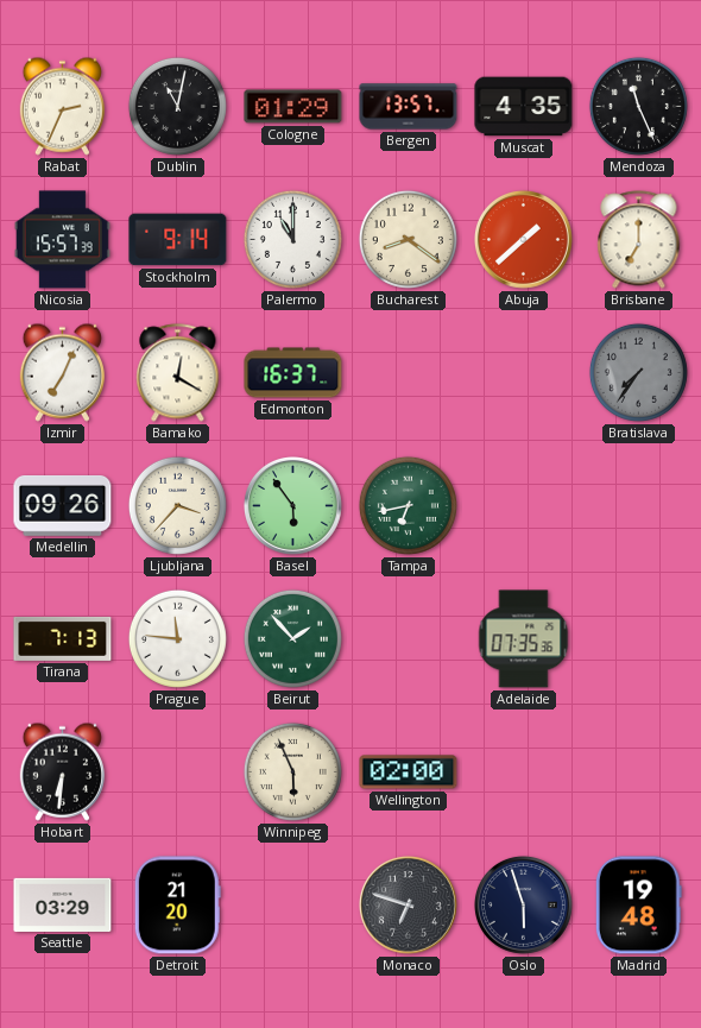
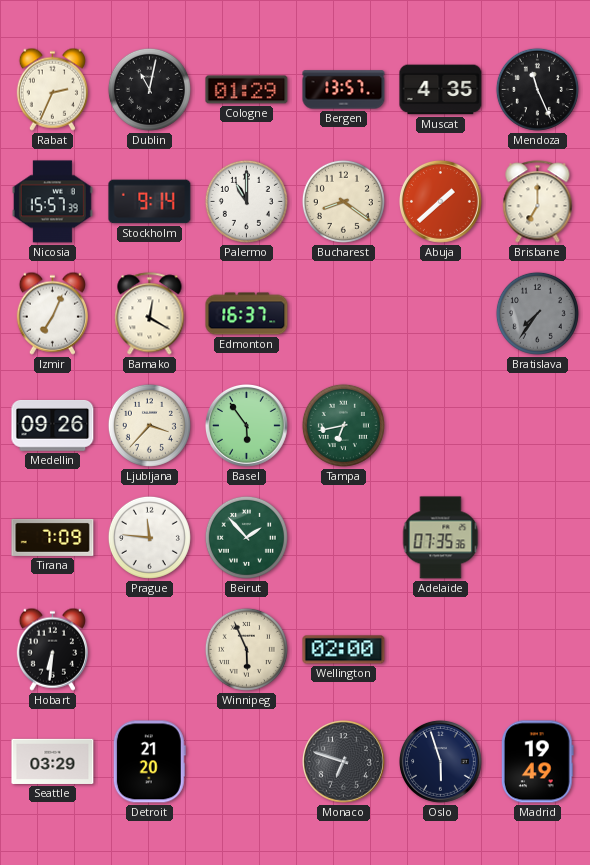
Tirana: 7:13 -> 7:09 (53, 537)
Madrid: 19:48 -> 19:49 (537, 762)
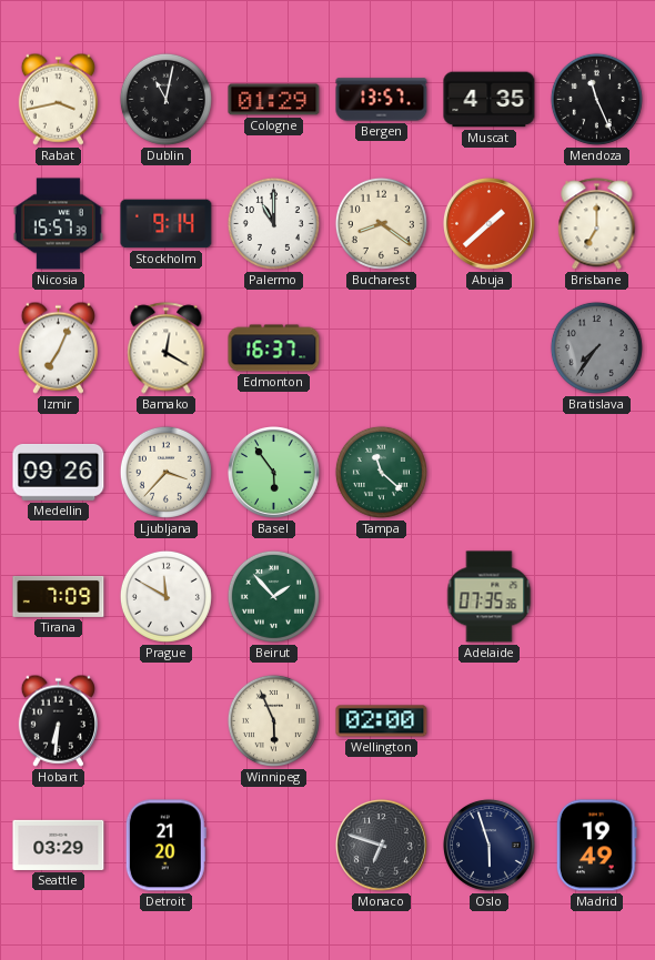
Rabat: 2:34 -> 3:43 (58, 99)
Tampa: 6:43 -> 11:22 (381, 472)
Prague: 11:46 -> 11:50 (165, 596)
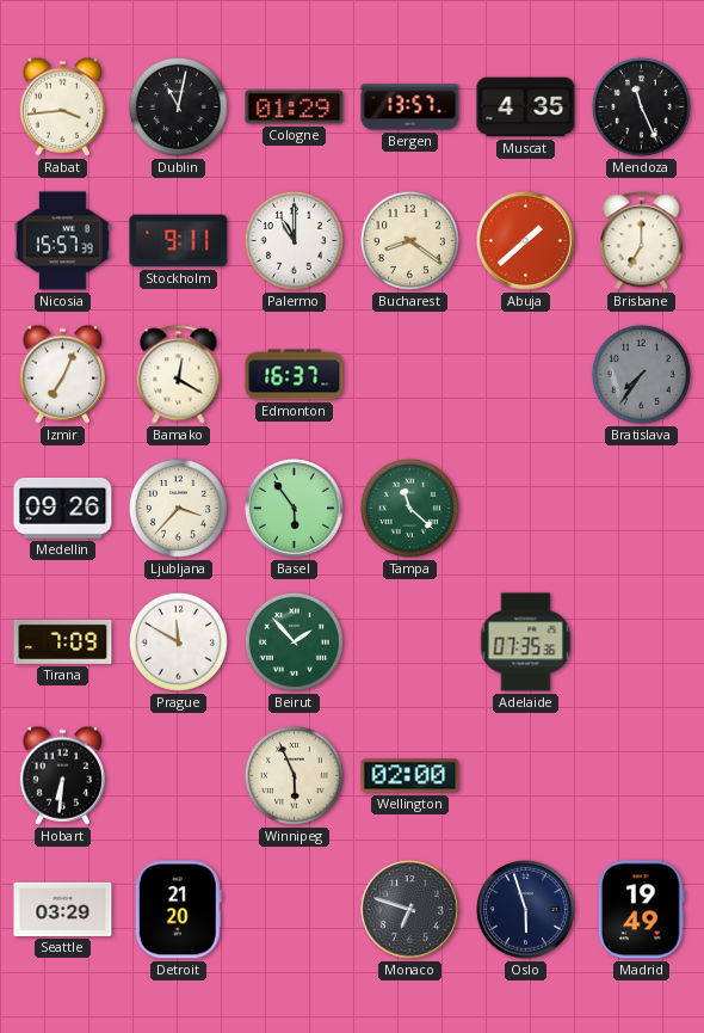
Rabat: 3:43 -> 3:44 (62, 106)
Stockholm: 9:14 -> 9:11 (179, 241)
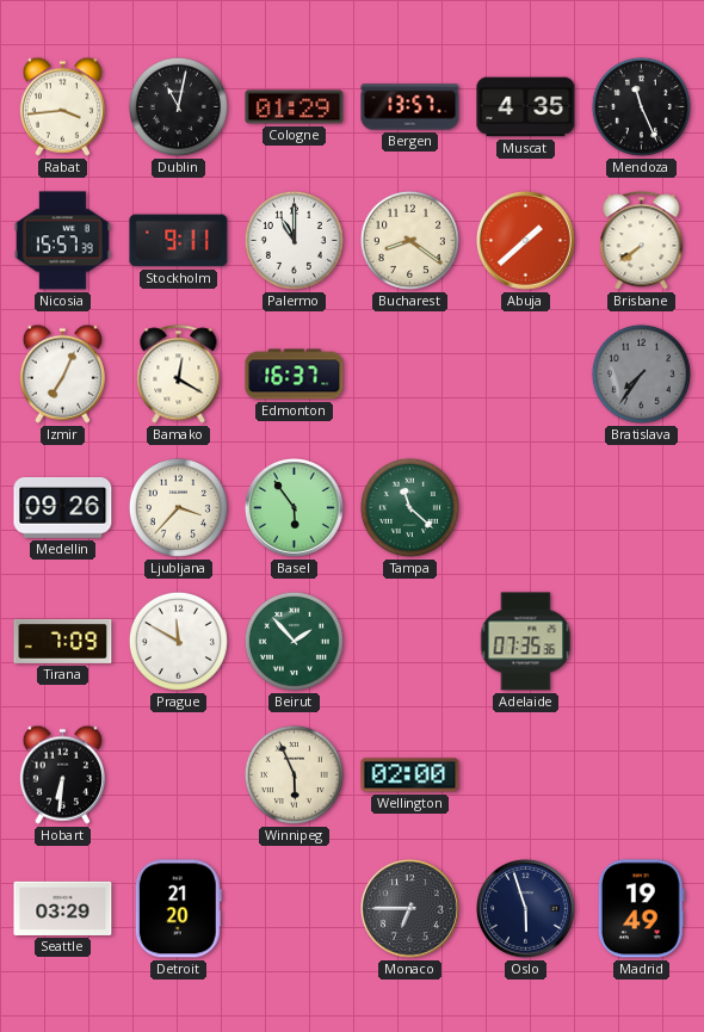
Brisbane: 7:00 -> 7:39 (642, 241)
Monaco: 6:48 -> 6:45 (410, 909)
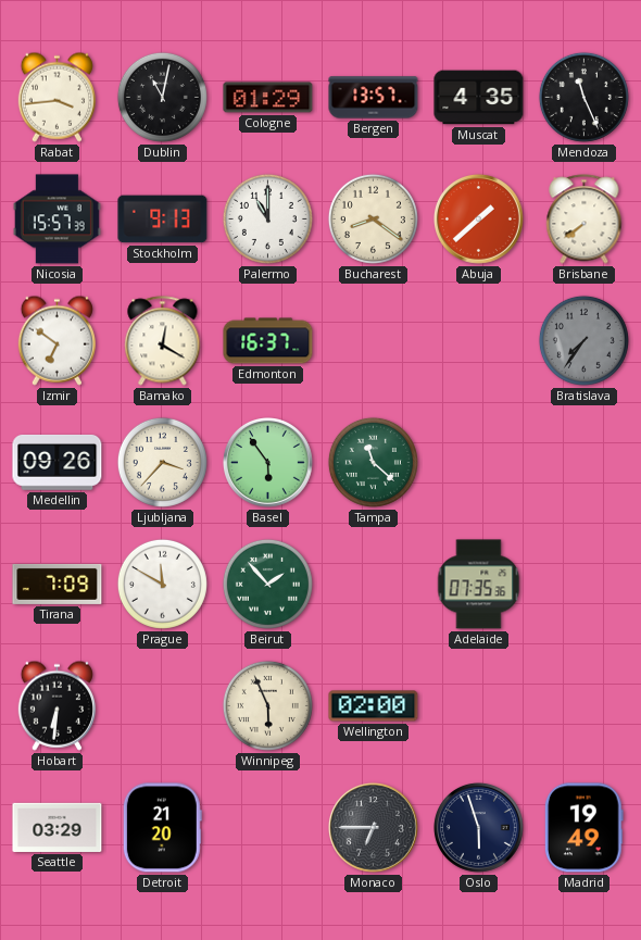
Stockholm: 9:11 -> 9:13 (163, 220)
Izmir: 7:04 -> 6:51 (56, 340)
